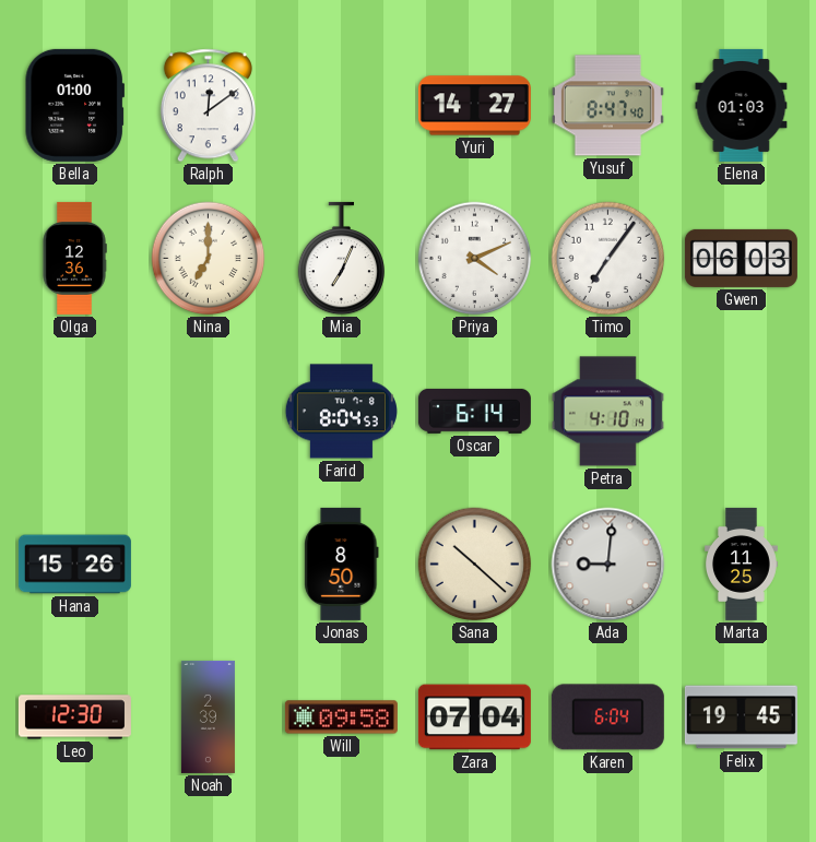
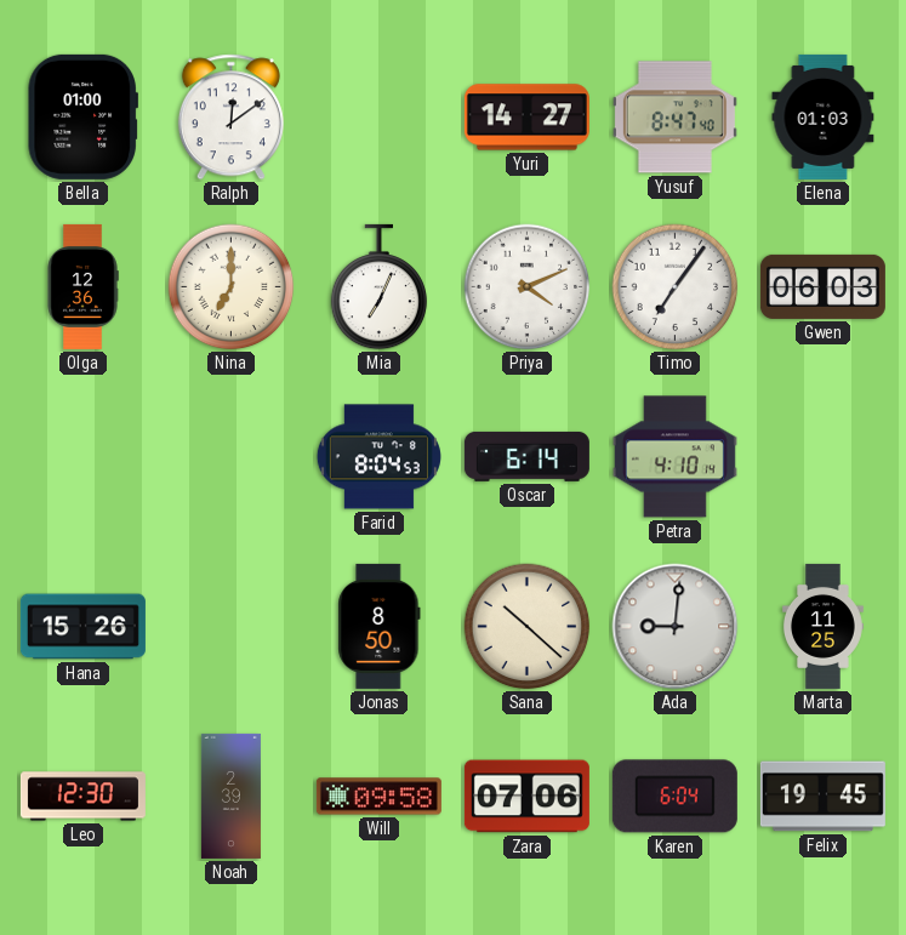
Zara: 07:04 -> 07:06 (526, 797)
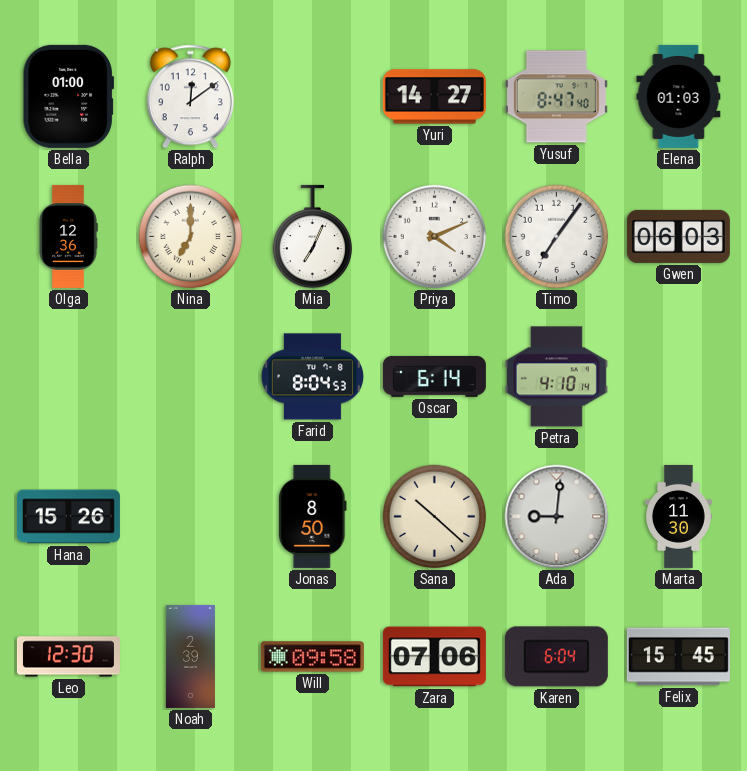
Marta: 11:25 -> 11:30 (679, 516)
Felix: 19:45 -> 15:45 (678, 657)
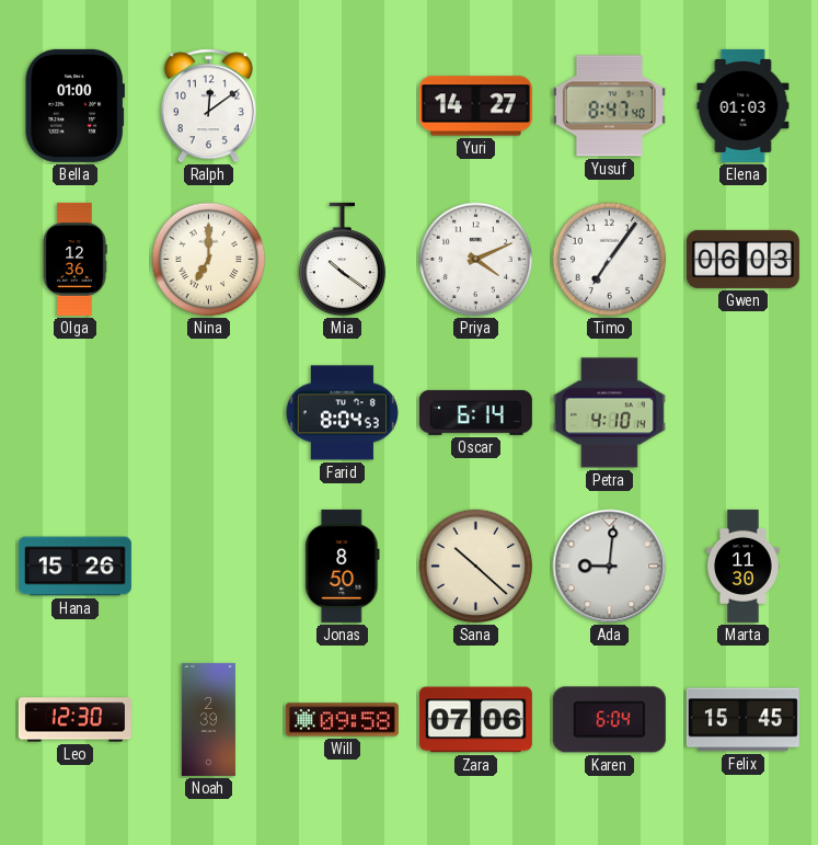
Mia: 7:04 -> 10:21 (343, 260)
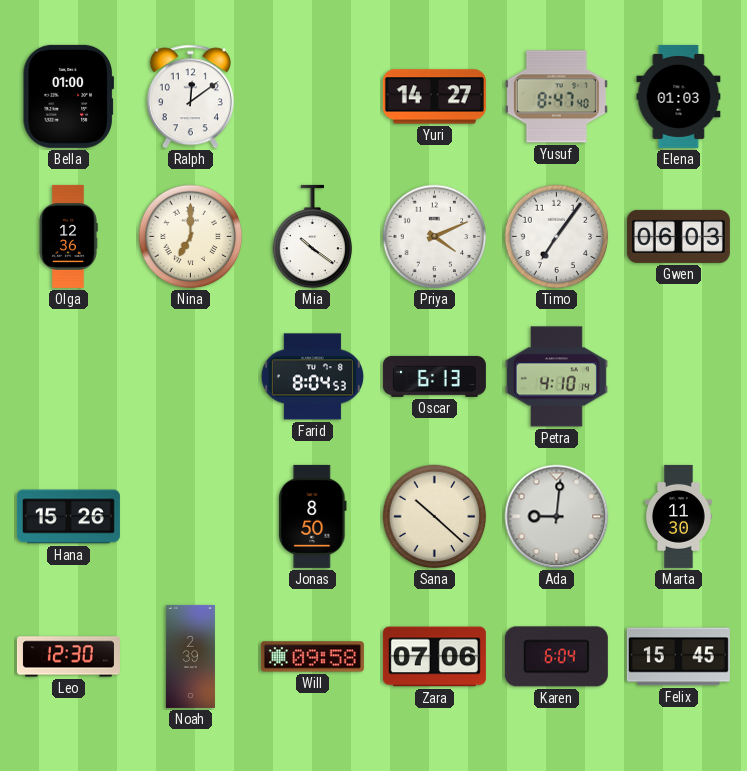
Oscar: 6:14 -> 6:13 (434, 376)
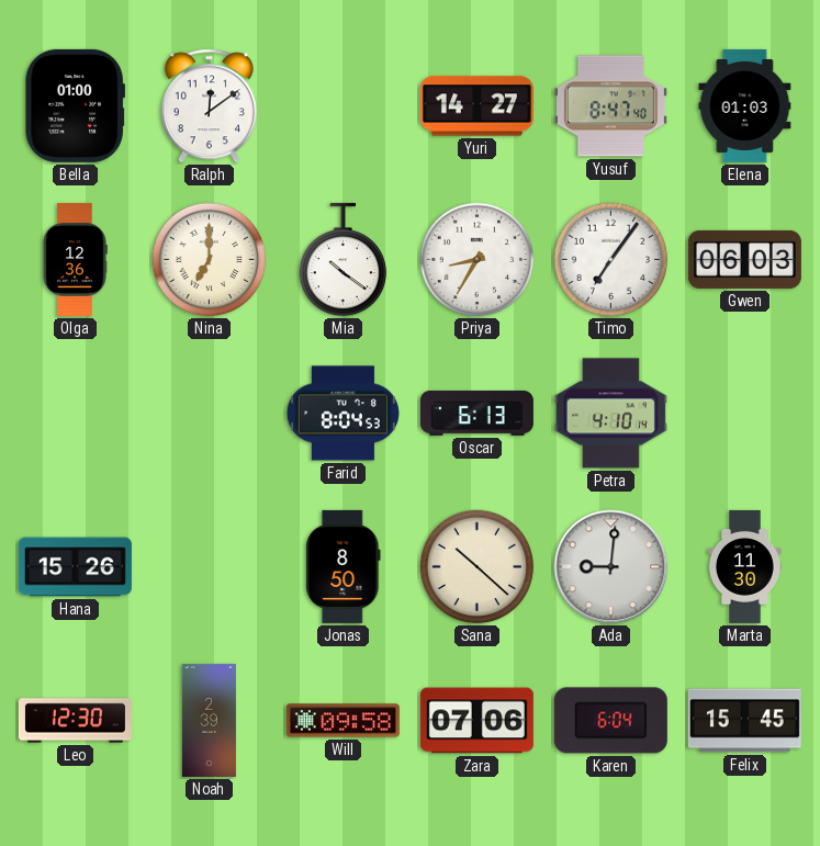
Priya: 4:11 -> 8:35 (478, 260)
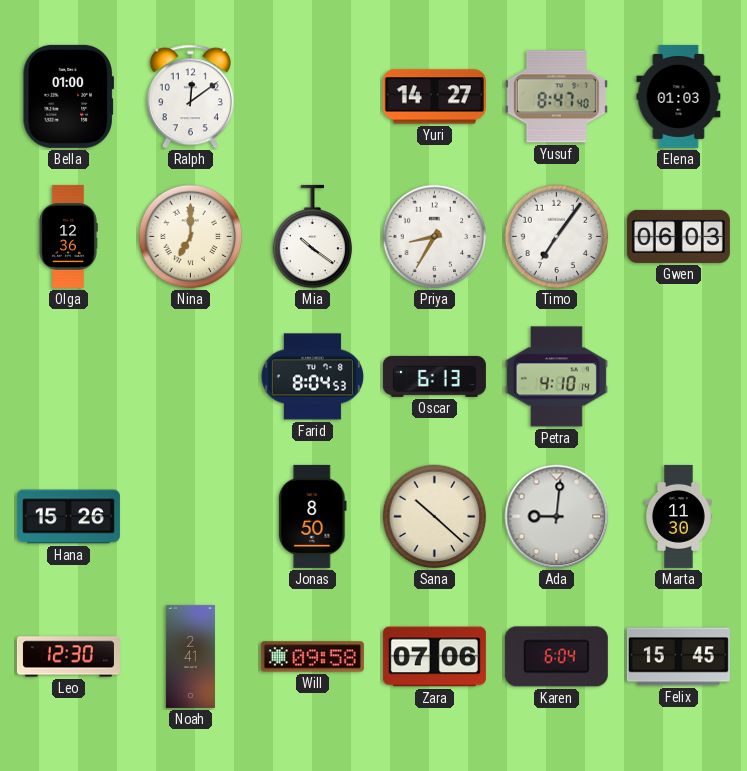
Noah: 2:39 -> 2:41 (190, 656)
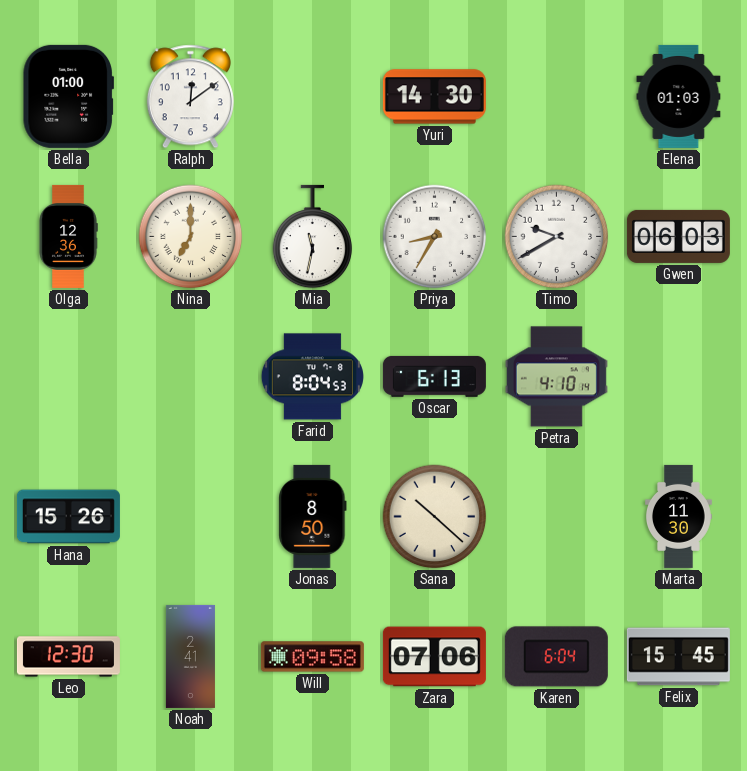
Yuri: 14:27 -> 14:30 (434, 97)
Yusuf: 8:47 -> none (556, 97)
Mia: 10:21 -> 11:32 (313, 237)
Timo: 7:06 -> 9:40 (557, 237)
Ada: 9:01 -> none (557, 517)
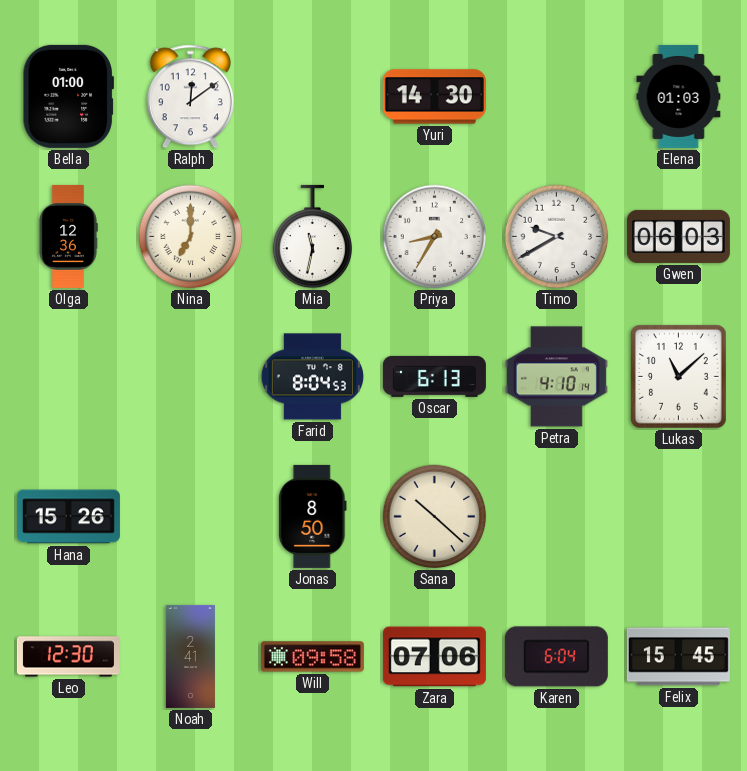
Lukas: none -> 11:08 (678, 377)
Marta: 11:30 -> none (679, 516)
